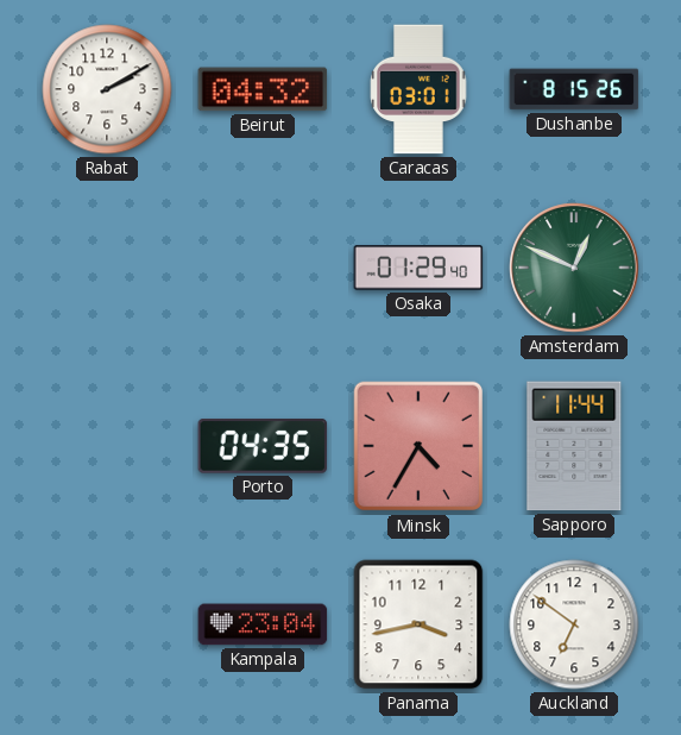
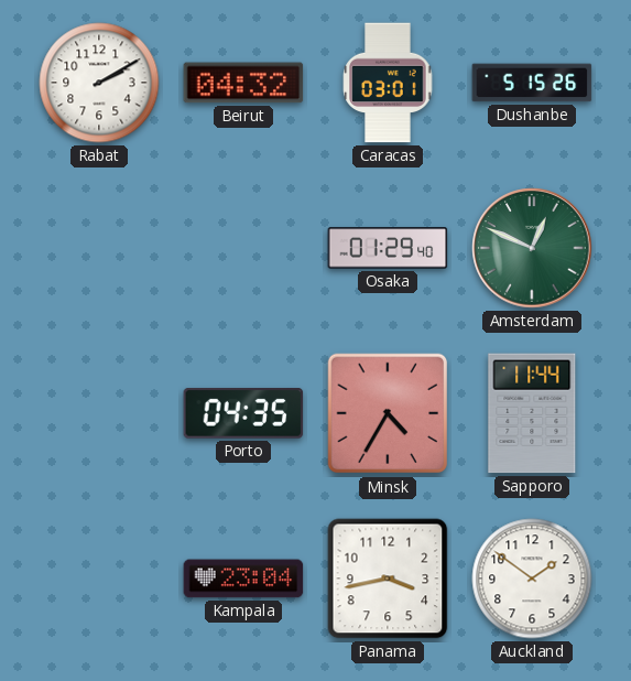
Dushanbe: 8:15 -> 5:15 (532, 83)
Auckland: 6:51 -> 1:51 (532, 579)
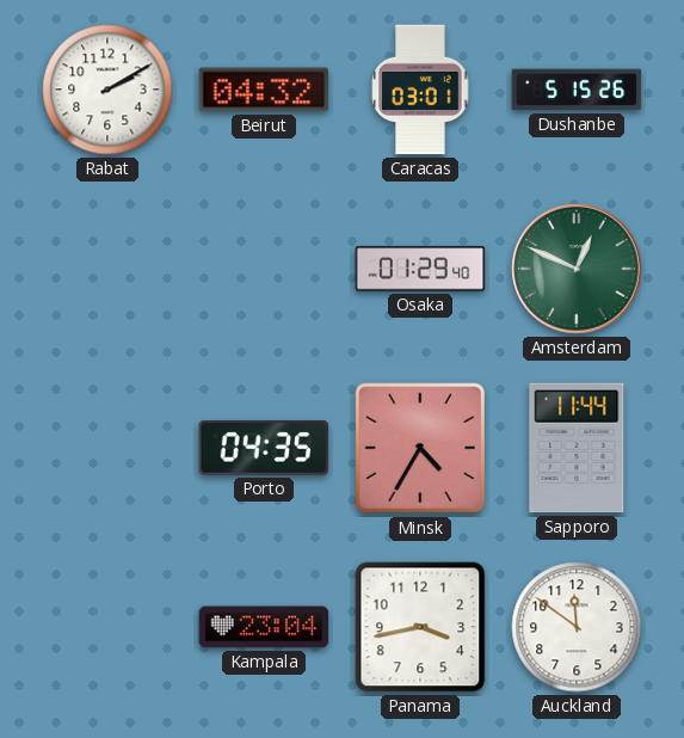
Auckland: 1:51 -> 11:51 (577, 627)
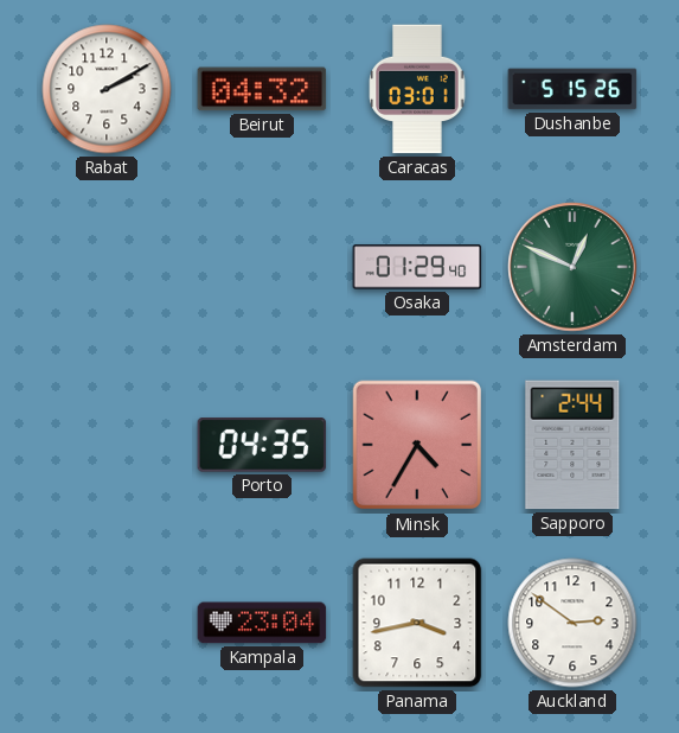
Sapporo: 11:44 -> 2:44 (572, 445)
Auckland: 11:51 -> 2:51 (572, 623)
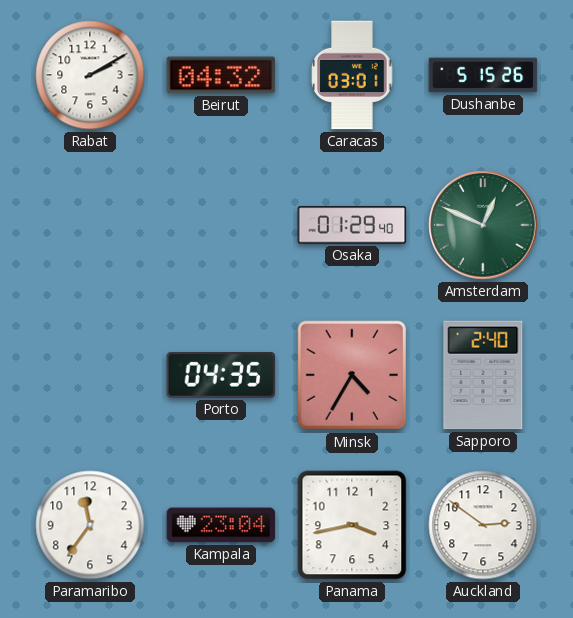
Sapporo: 2:44 -> 2:40 (483, 375)
Paramaribo: none -> 11:36 (90, 525)
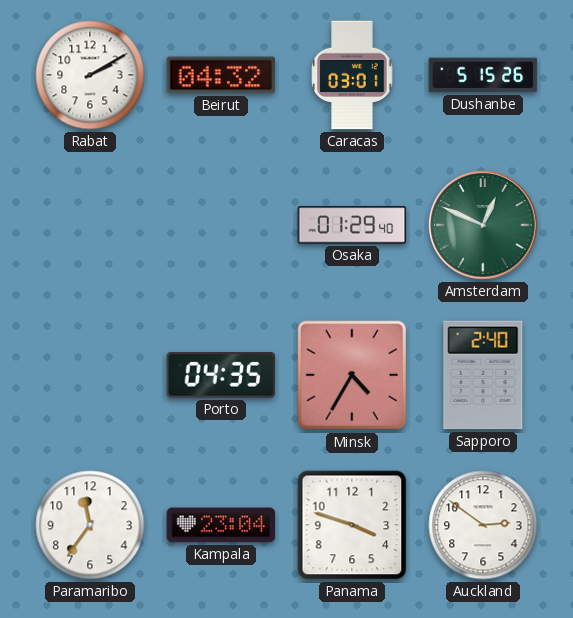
Panama: 3:43 -> 3:48 (352, 525)
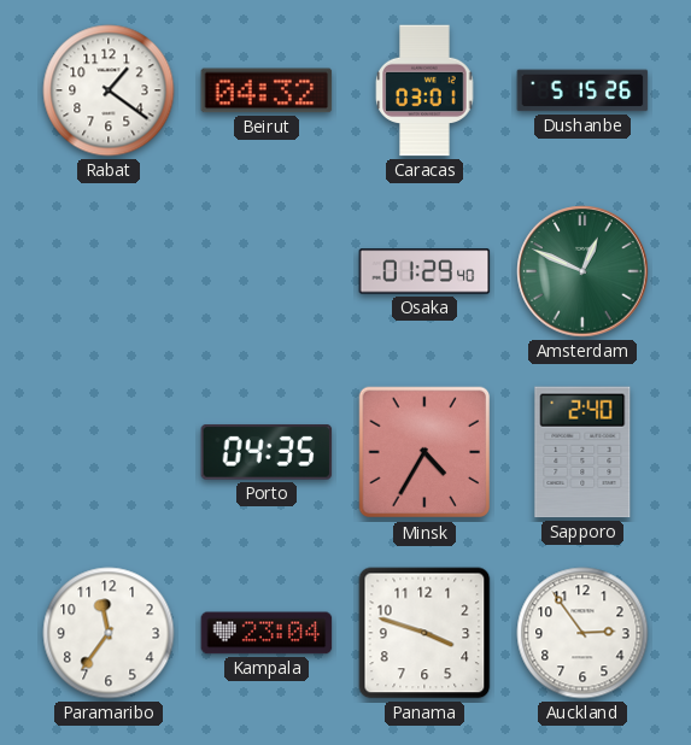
Rabat: 2:10 -> 1:21 (109, 90)
Auckland: 2:51 -> 2:54 (582, 633)
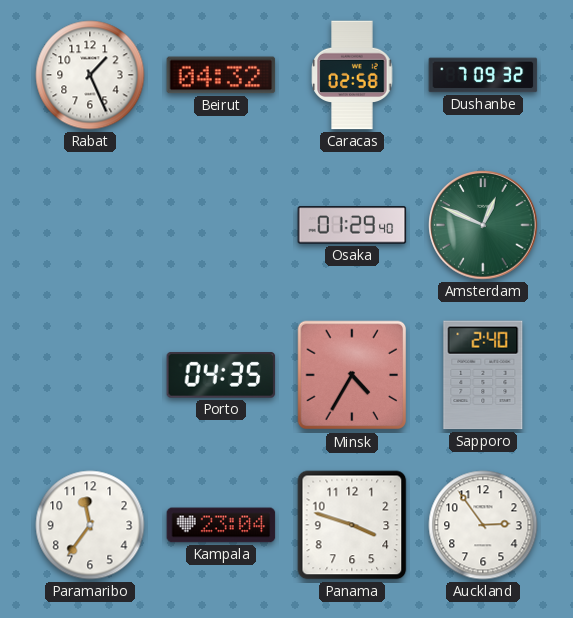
Rabat: 1:21 -> 1:26 (90, 75)
Caracas: 03:01 -> 02:58 (352, 75)
Dushanbe: 5:15 -> 7:09 (483, 75)
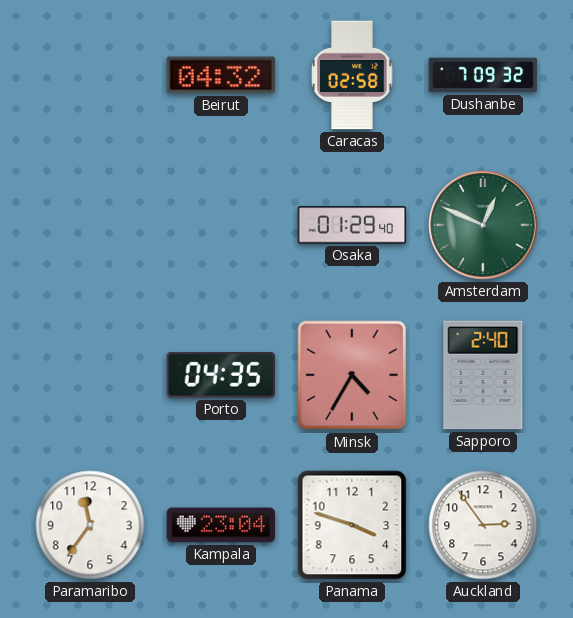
Rabat: 1:26 -> none (90, 75)
